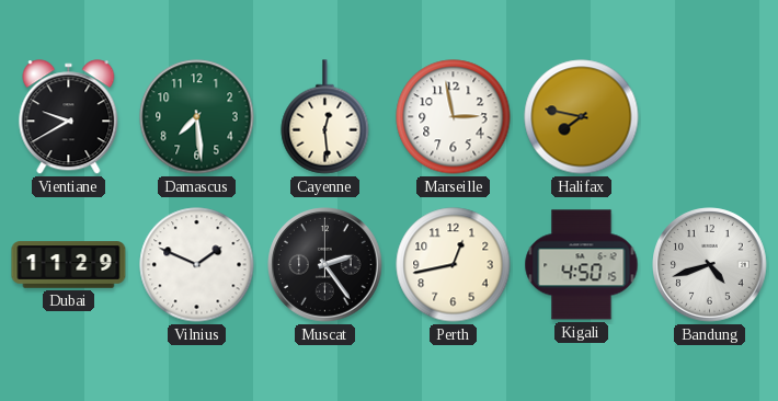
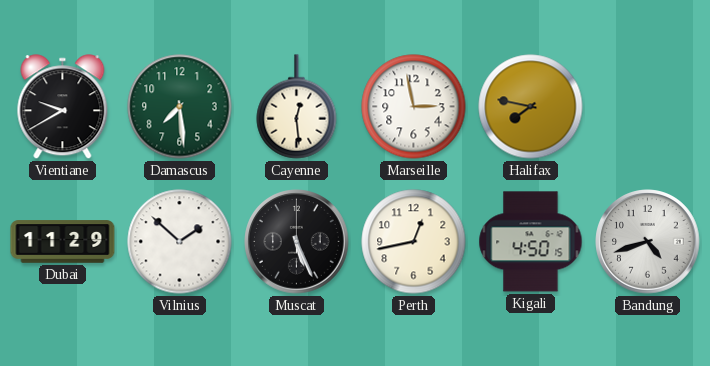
Vilnius: 1:49 -> 1:52 (180, 242)
Muscat: 2:24 -> 5:26 (297, 242)
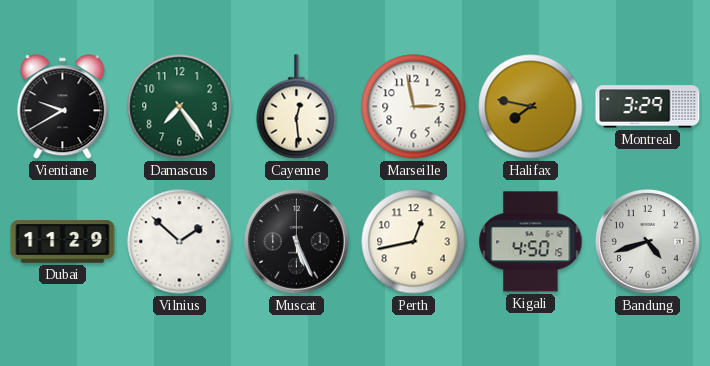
Damascus: 7:29 -> 7:24 (180, 107)
Montreal: none -> 3:29 (648, 107)
